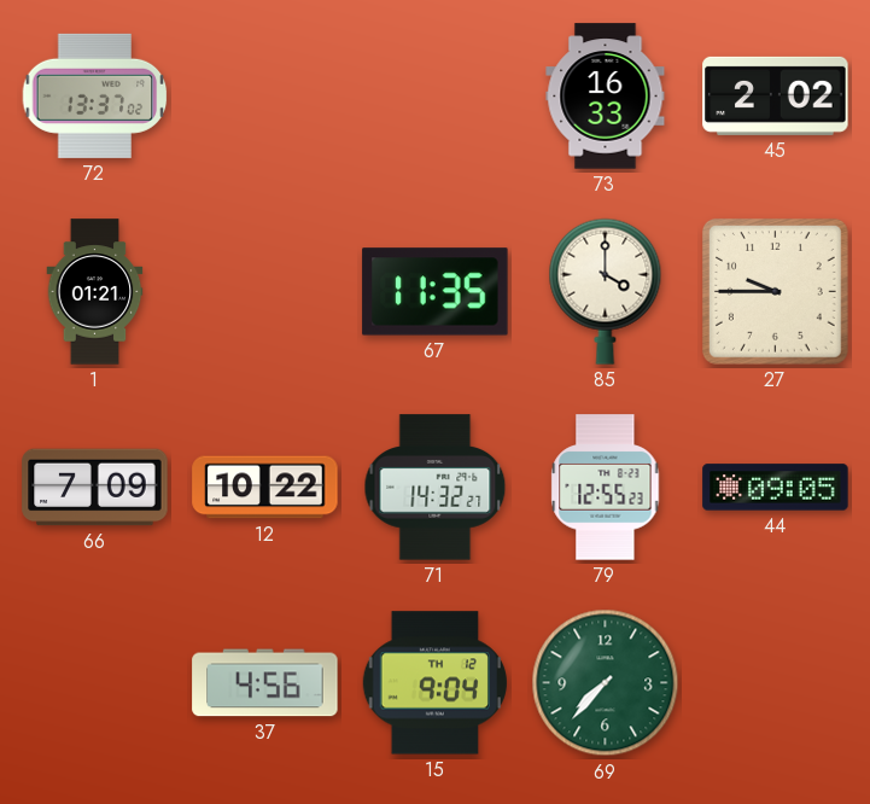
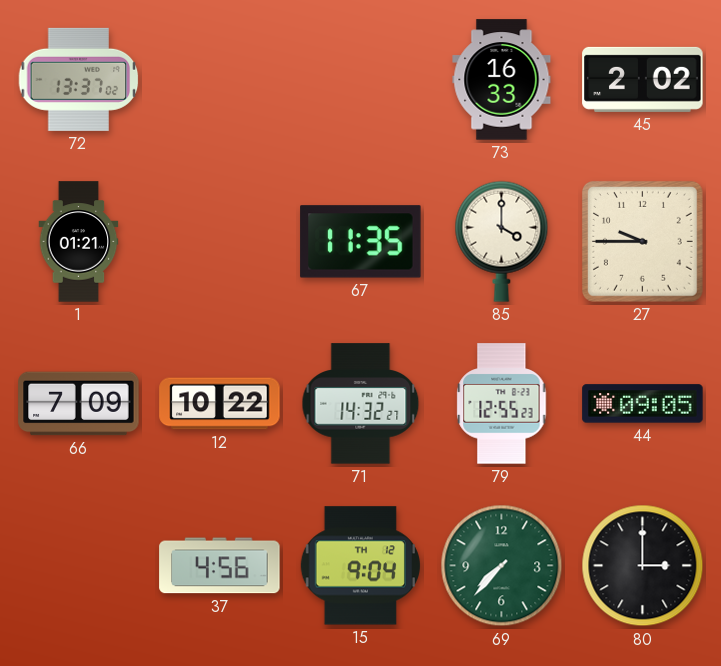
80: none -> 3:00 (643, 566)
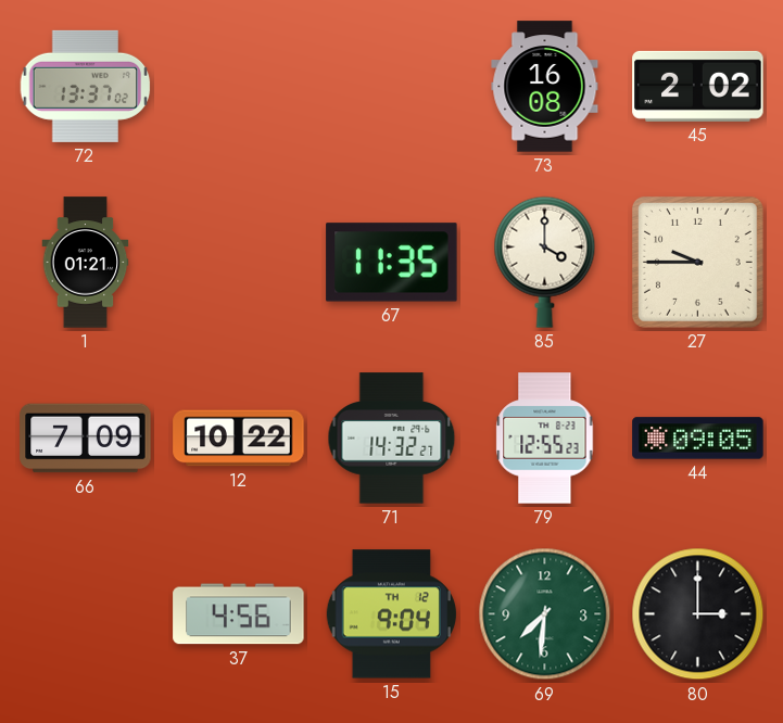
73: 16:33 -> 16:08 (545, 87)
69: 7:37 -> 7:31 (545, 614)
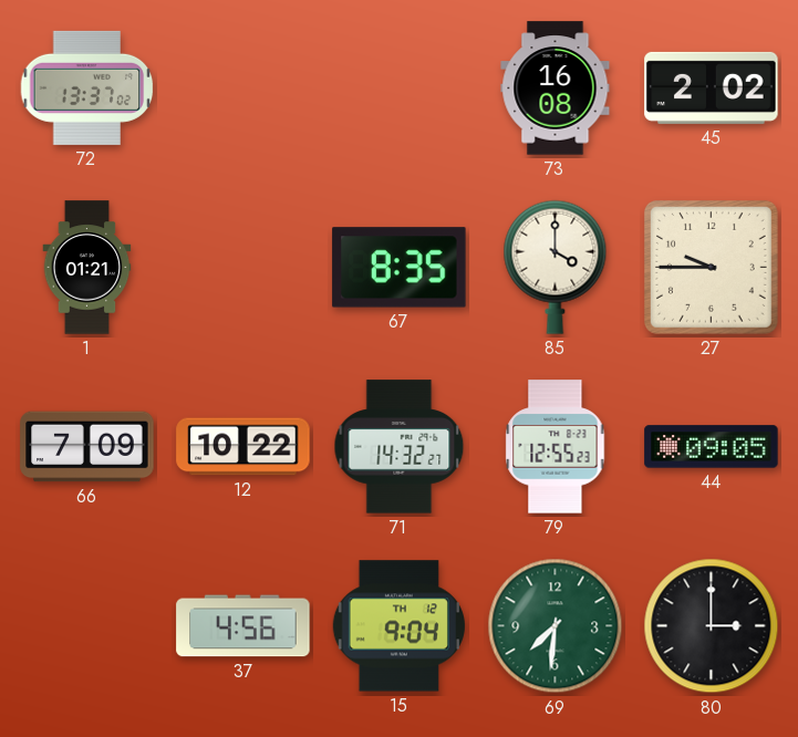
67: 11:35 -> 8:35 (400, 268)
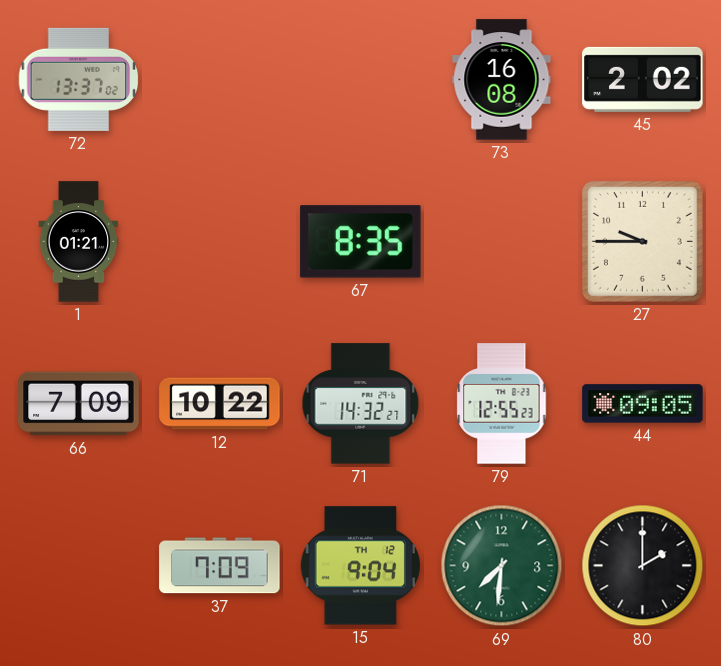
85: 4:00 -> none (556, 267)
37: 4:56 -> 7:09 (220, 566)
80: 3:00 -> 2:00 (643, 566)
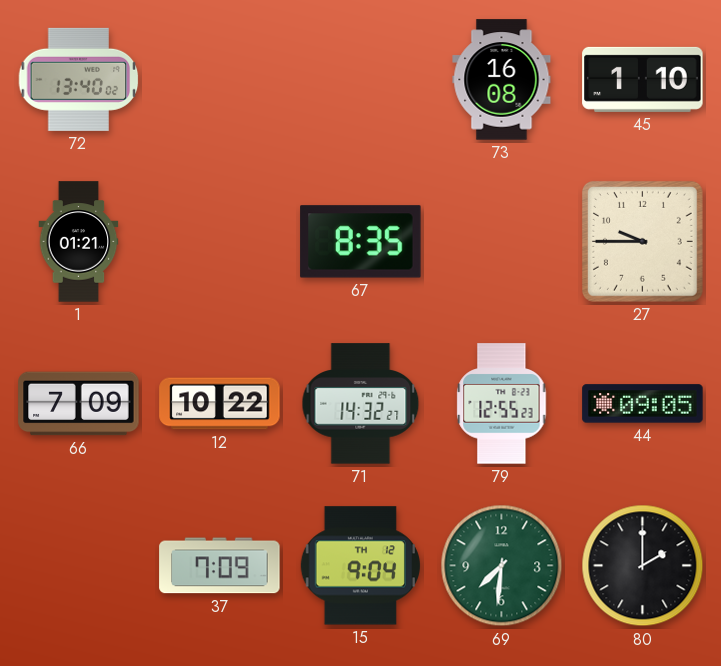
72: 13:37 -> 13:40 (79, 79)
45: 2:02 -> 1:10 (643, 79)
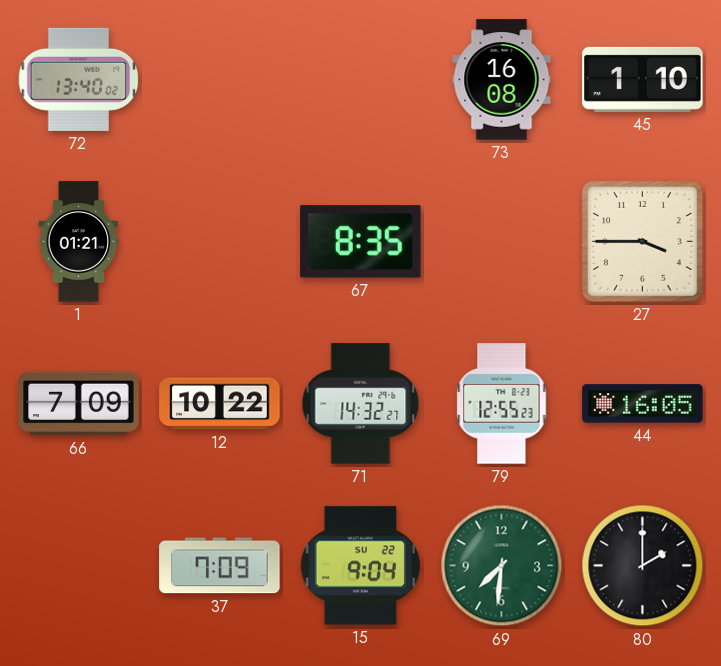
27: 9:45 -> 3:45 (642, 241)
44: 09:05 -> 16:05 (643, 404)
15 date: TH 12 -> SU 22 (360, 566)
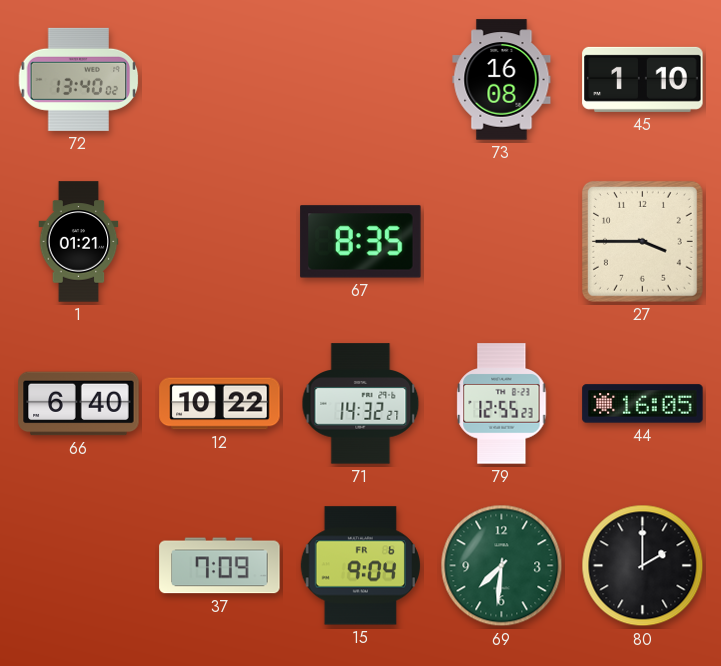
66: 7:09 -> 6:40 (79, 404)
15 date: SU 22 -> FR 6 (360, 566)
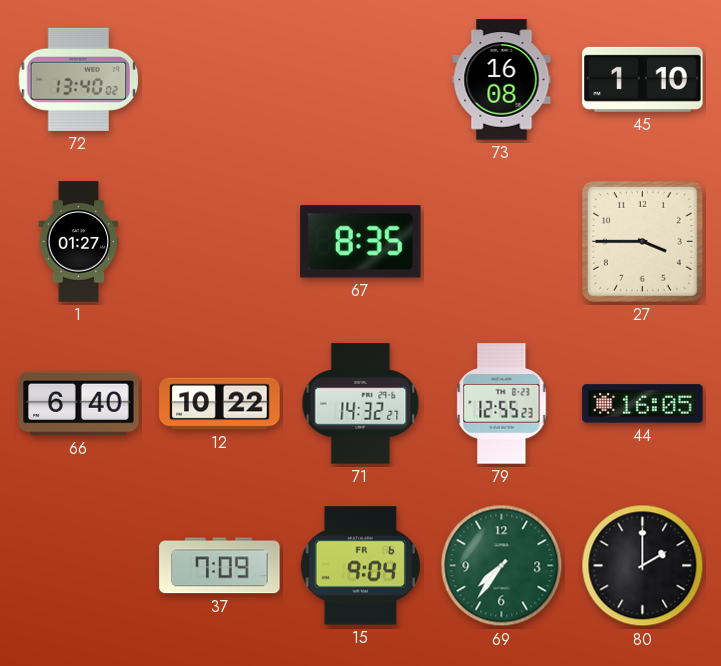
1: 01:21 -> 01:27 (79, 242)
69: 7:31 -> 7:36 (502, 566)
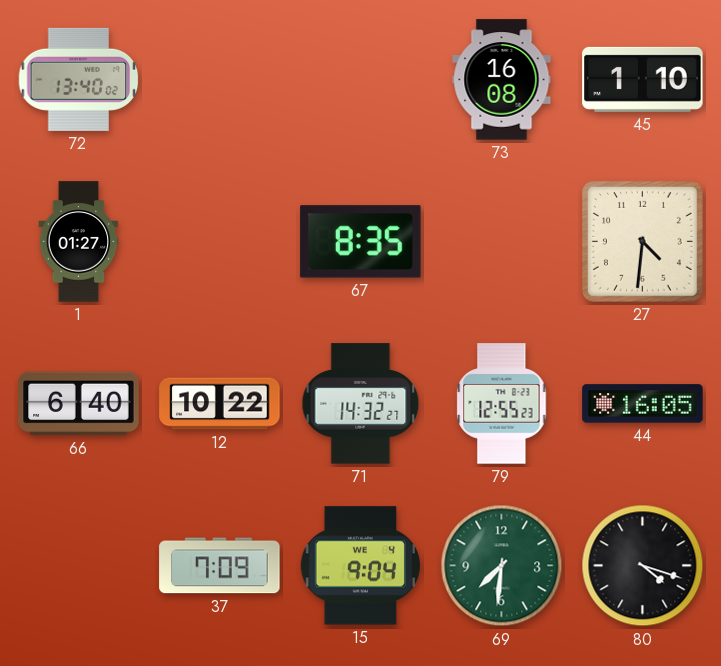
27: 3:45 -> 4:31 (642, 241)
15 date: FR 6 -> WE 4 (360, 566)
69: 7:36 -> 7:31 (502, 566)
80: 2:00 -> 4:18 (643, 566)
